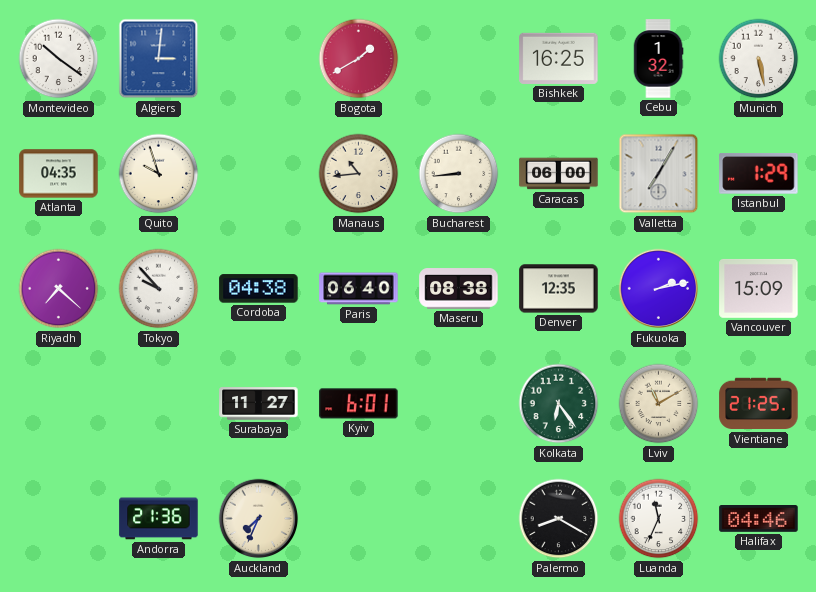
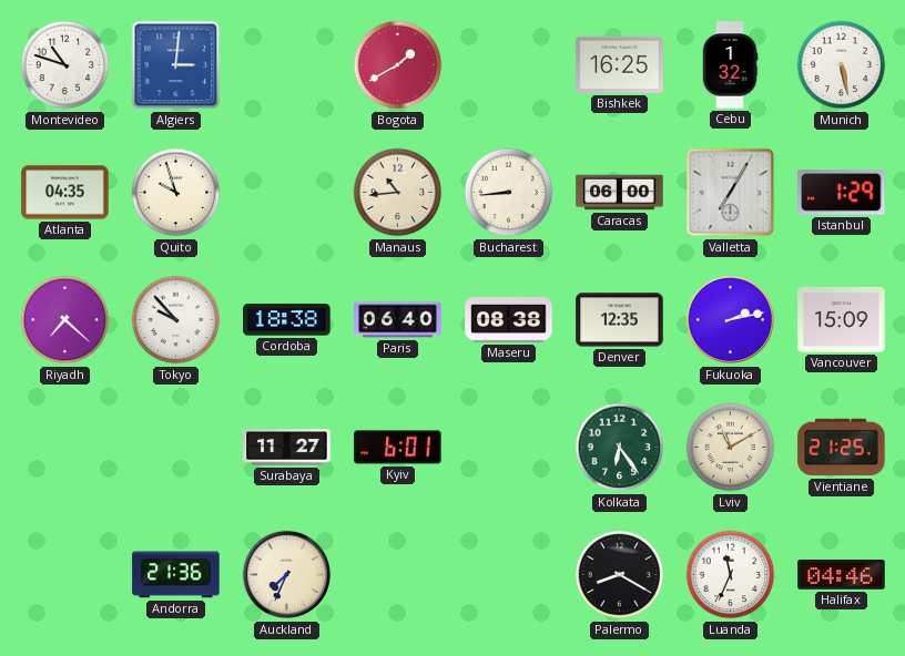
Montevideo: 10:21 -> 10:48 (65, 65)
Cordoba: 04:38 -> 18:38 (287, 320)
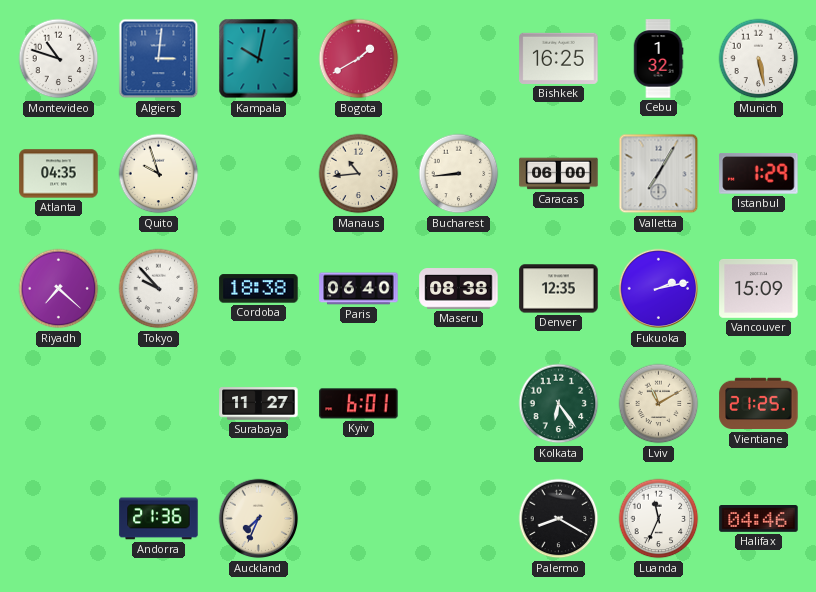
Kampala: none -> 10:02 (259, 59)
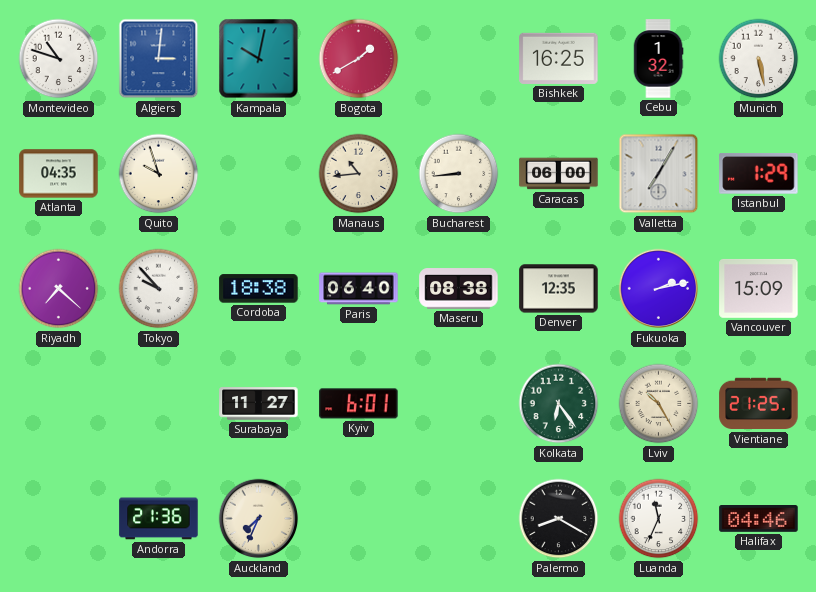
Lviv: 11:10 -> 10:25 (659, 404)
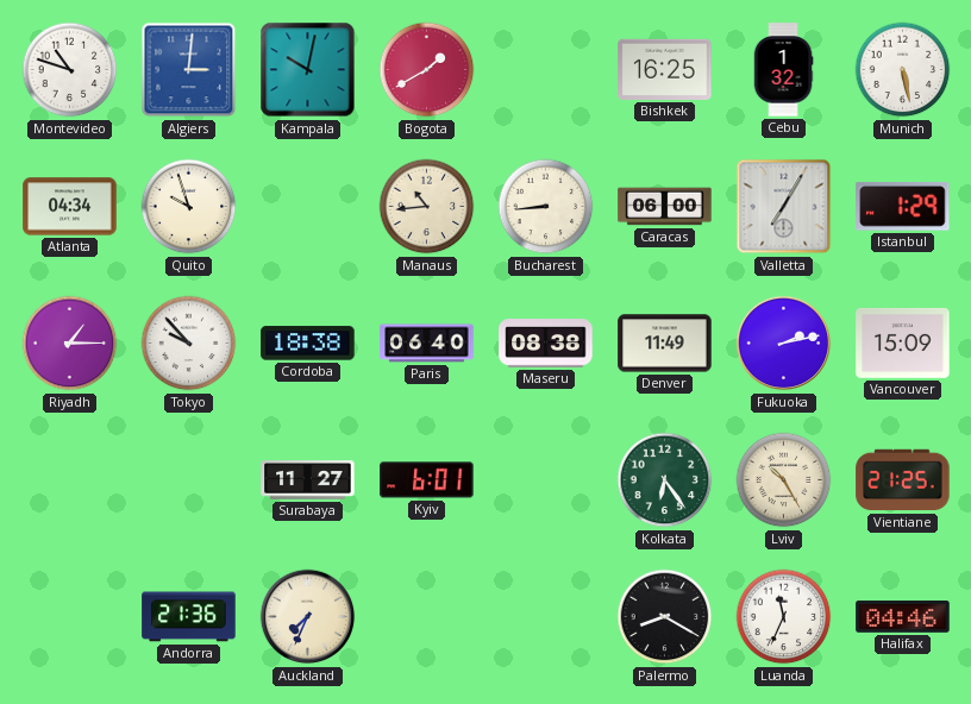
Atlanta: 04:35 -> 04:34 (70, 207)
Riyadh: 7:22 -> 1:15 (70, 344)
Denver: 12:35 -> 11:49 (665, 344)
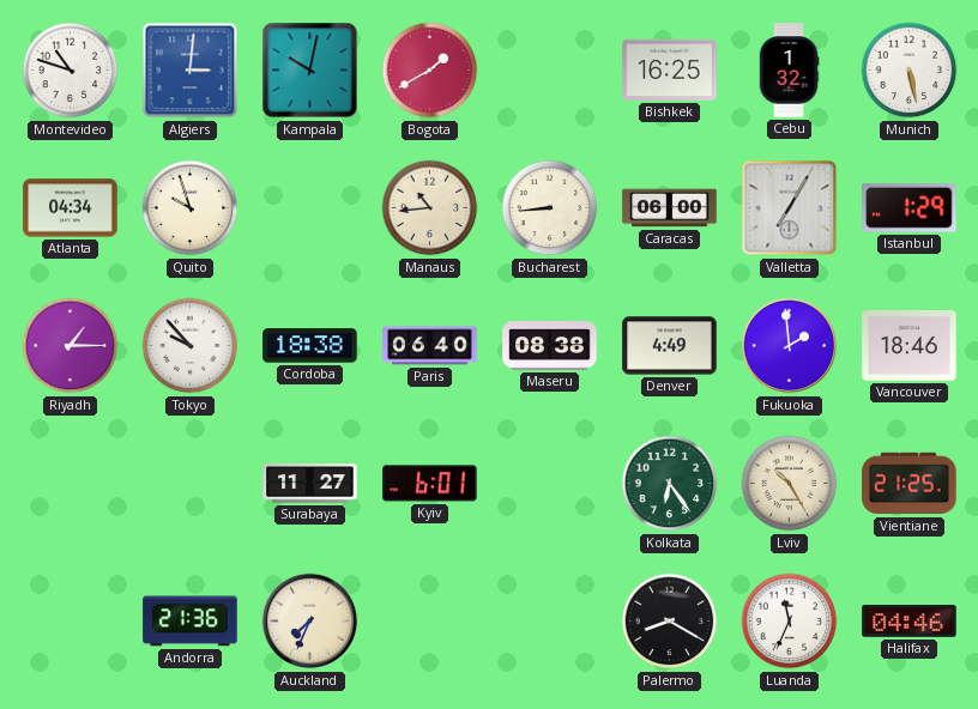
Denver: 11:49 -> 4:49 (670, 346)
Fukuoka: 2:13 -> 1:59 (790, 346)
Vancouver: 15:09 -> 18:46 (910, 345)
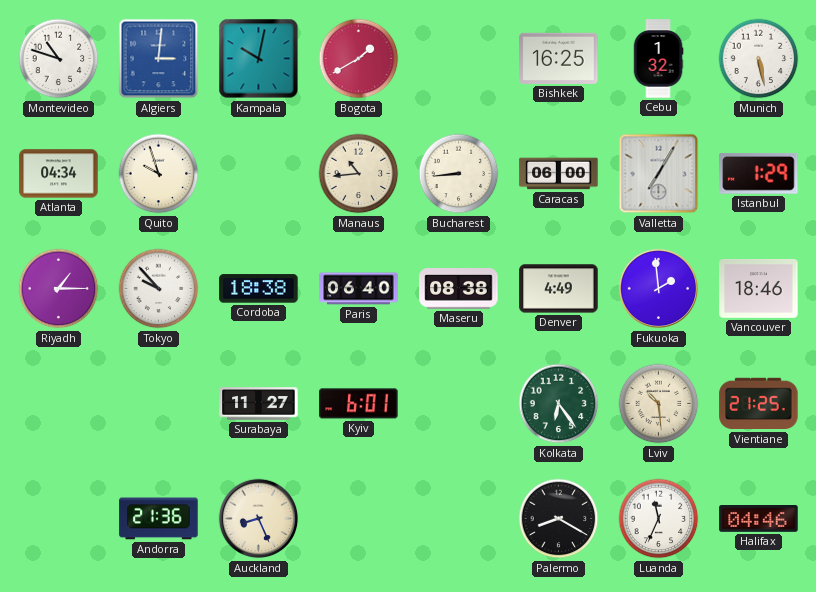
Lviv: 10:25 -> 10:29 (659, 404)
Auckland: 7:34 -> 8:26 (259, 519)
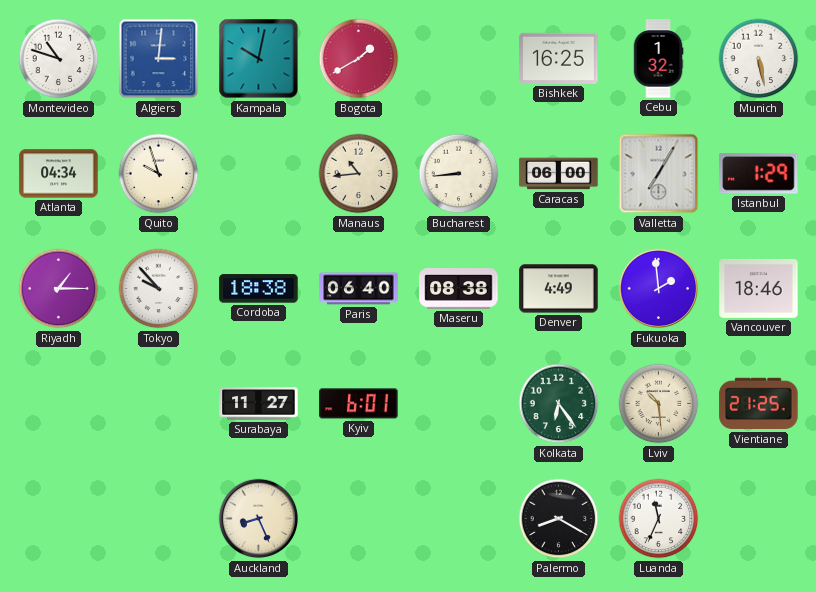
Andorra: 21:36 -> none (159, 519)
Halifax: 04:46 -> none (759, 519)
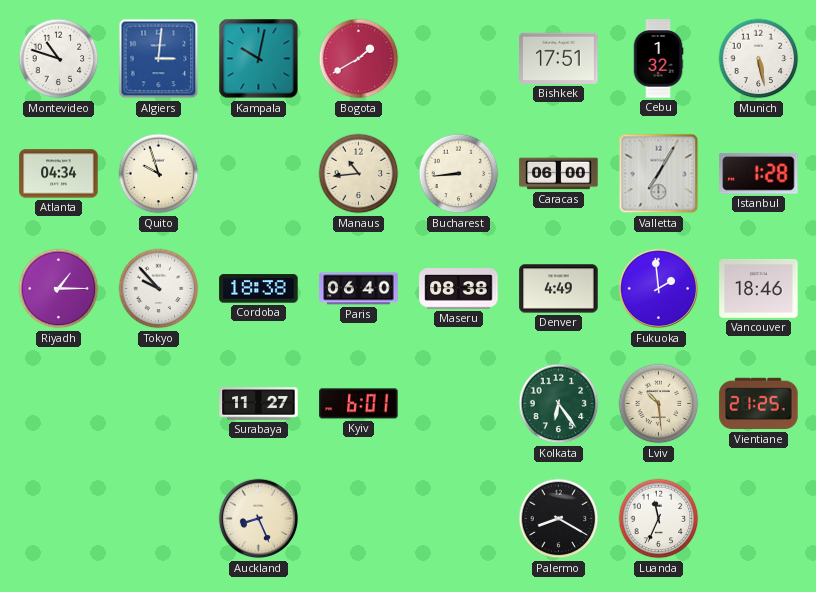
Bishkek: 16:25 -> 17:51 (559, 58)
Istanbul: 1:29 -> 1:28 (759, 174)
